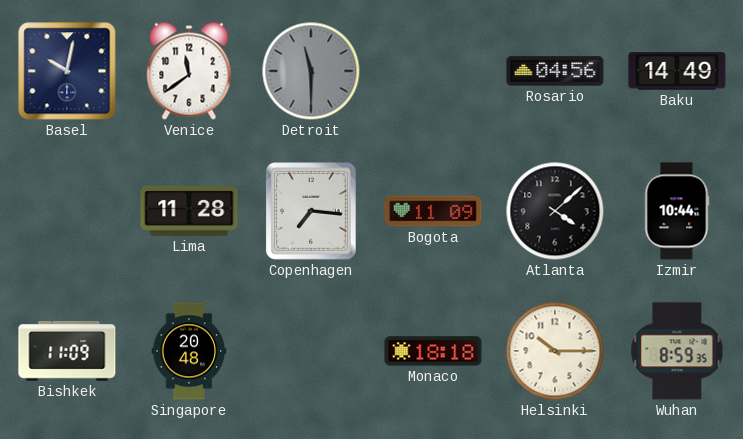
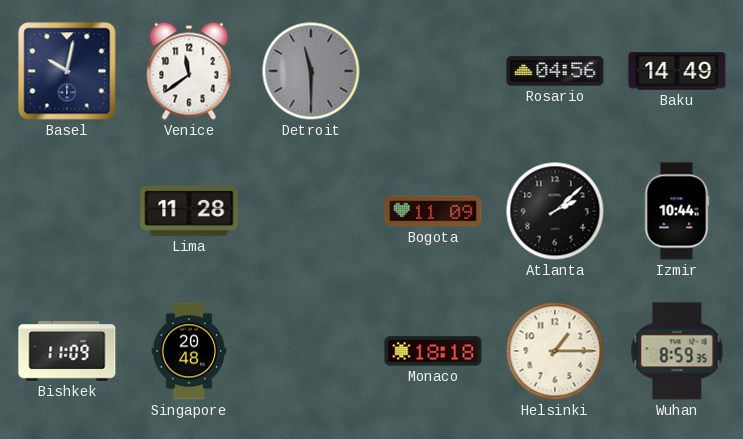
Copenhagen: 7:16 -> none (312, 212)
Atlanta: 4:08 -> 2:08 (555, 211)
Helsinki: 10:15 -> 1:15 (555, 351)
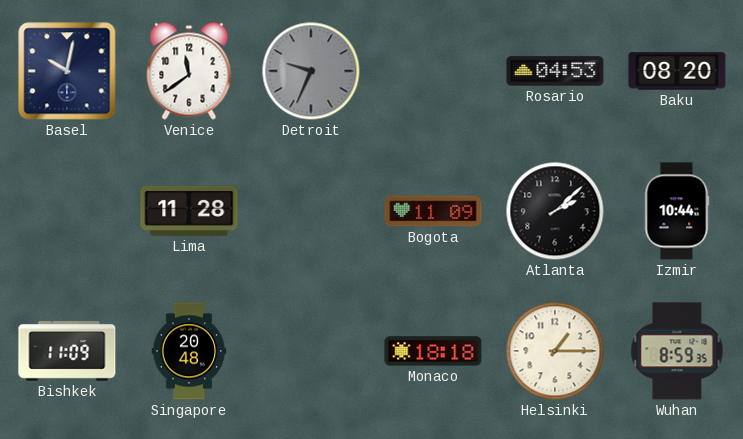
Detroit: 11:30 -> 9:34 (311, 71)
Rosario: 04:56 -> 04:53 (555, 71)
Baku: 14:49 -> 08:20 (677, 71)
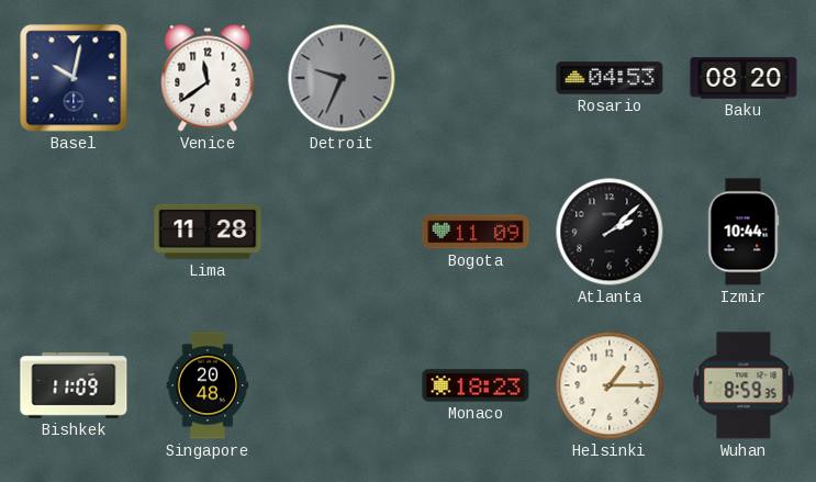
Monaco: 18:18 -> 18:23 (476, 385)
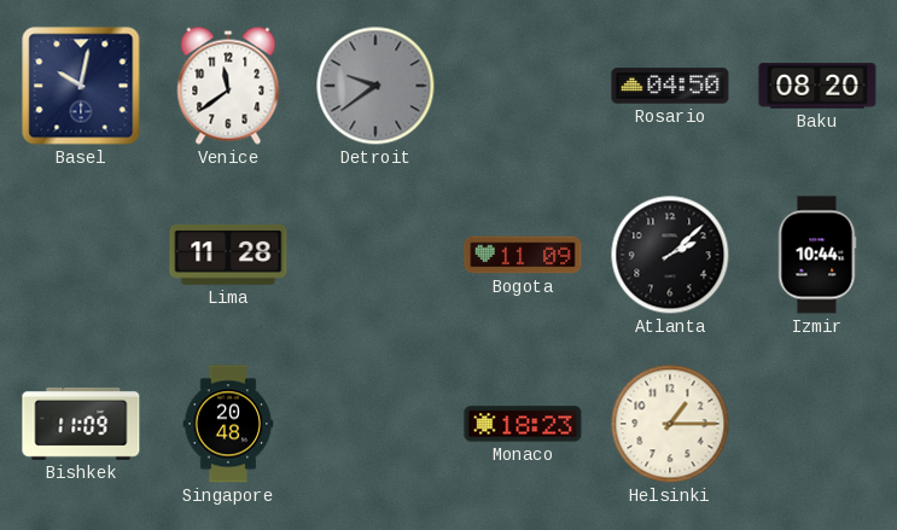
Detroit: 9:34 -> 9:39 (375, 86)
Rosario: 04:53 -> 04:50 (670, 86)
Wuhan: 8:59 -> none (744, 385)
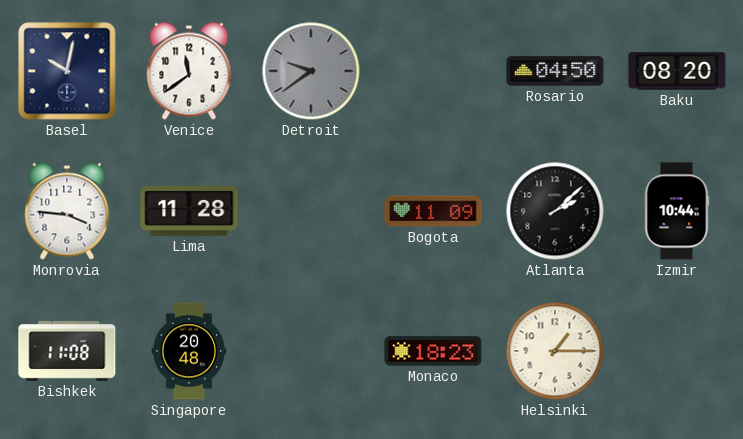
Monrovia: none -> 3:46 (67, 211)
Bishkek: 11:09 -> 11:08 (67, 352)
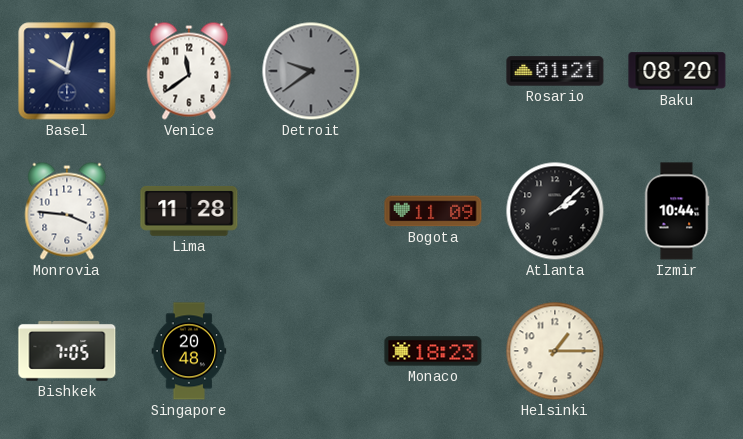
Rosario: 04:50 -> 01:21 (555, 71)
Bishkek: 11:08 -> 7:05 (67, 352)
